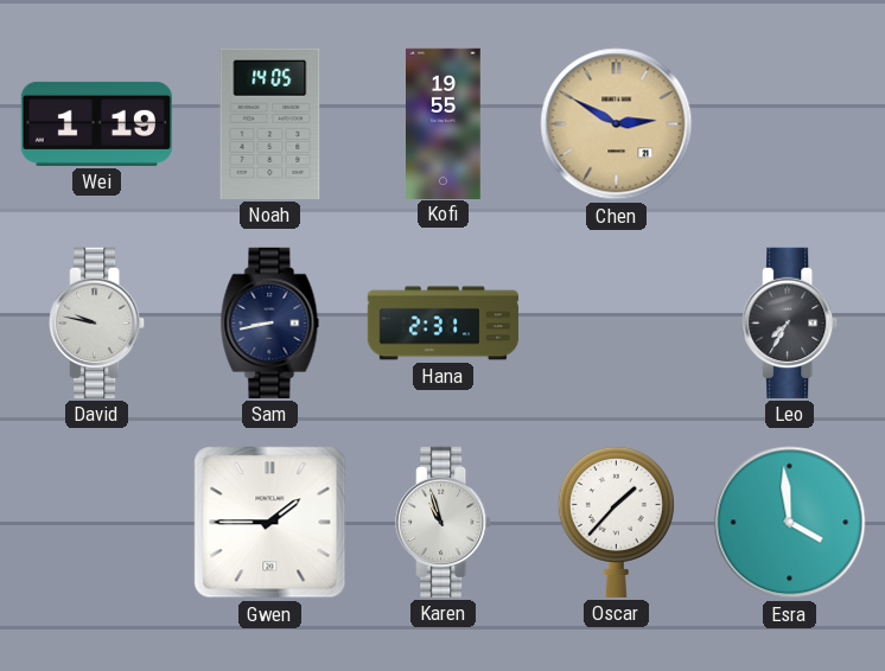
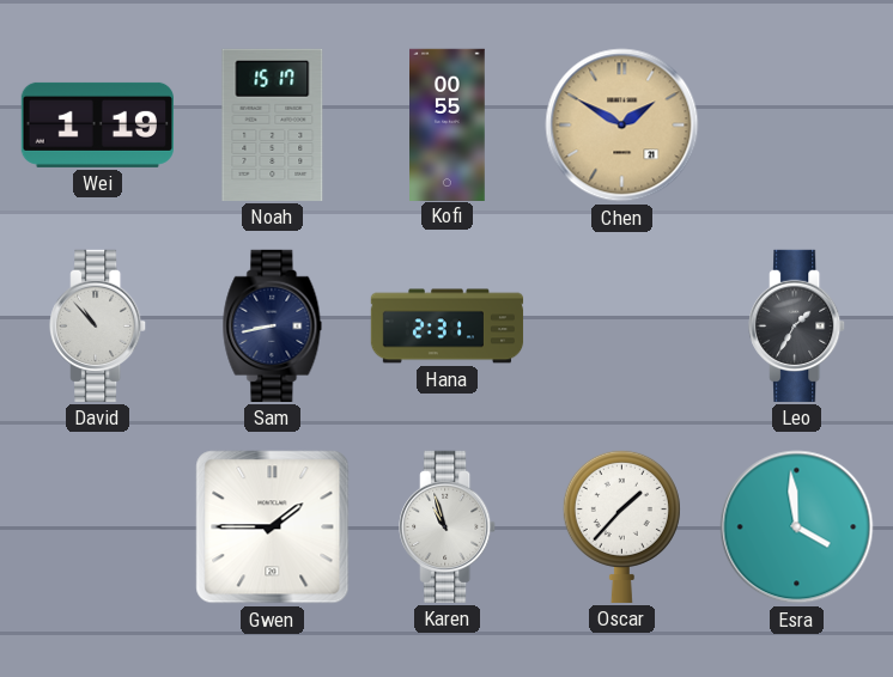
Noah: 14:05 -> 15:17 (273, 124)
Kofi: 19:55 -> 00:55 (448, 124)
Chen: 2:50 -> 1:50 (622, 126)
David: 9:47 -> 10:53 (98, 325)
Leo: 7:35 -> 1:35 (797, 325)
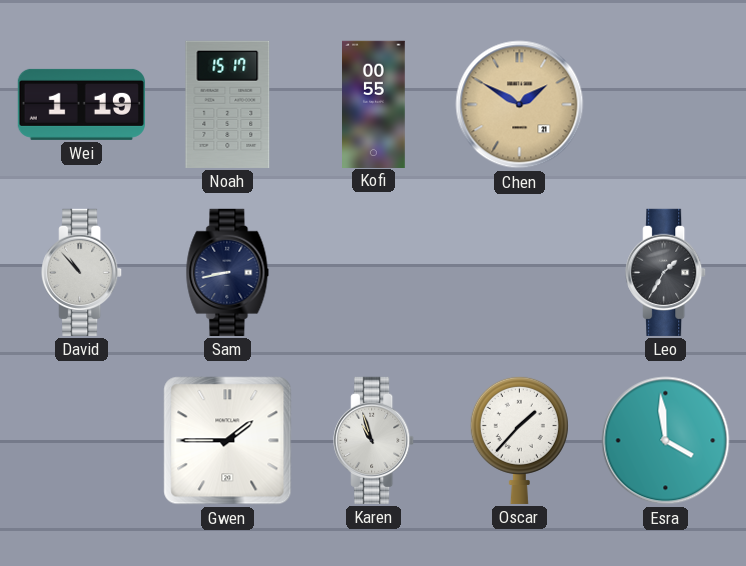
Hana: 2:31 -> none (448, 327)
